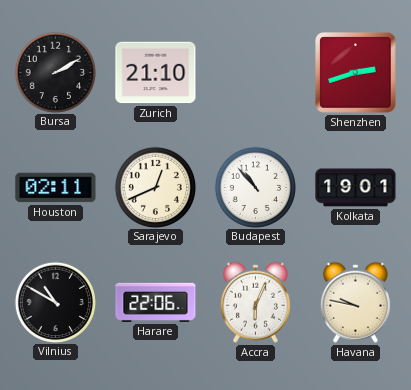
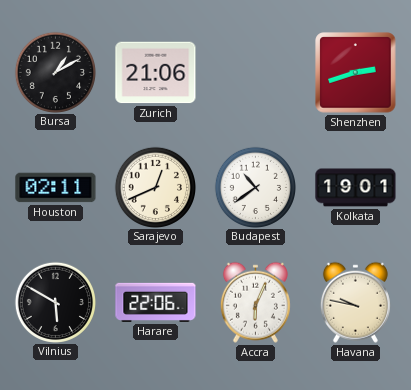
Bursa: 2:10 -> 1:10 (55, 72)
Zurich: 21:10 -> 21:06 (156, 73)
Budapest: 10:53 -> 10:39 (255, 187)
Vilnius: 10:50 -> 5:50 (55, 302)
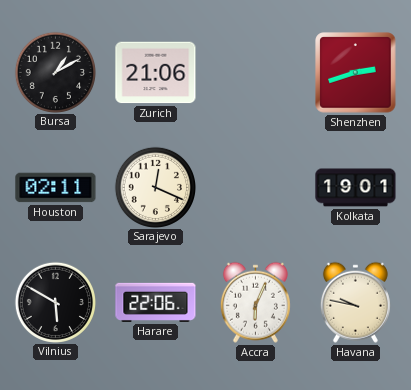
Sarajevo: 12:41 -> 12:19 (155, 187)
Budapest: 10:39 -> none (255, 187)
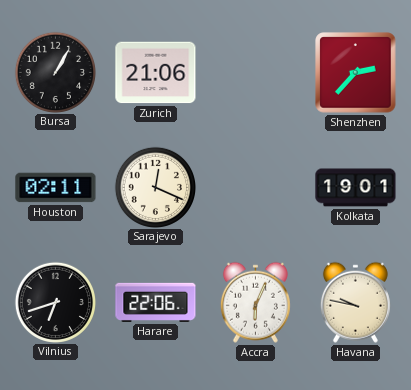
Bursa: 1:10 -> 1:05 (55, 72)
Shenzhen: 2:42 -> 2:37 (356, 73)
Vilnius: 5:50 -> 6:42 (55, 302)
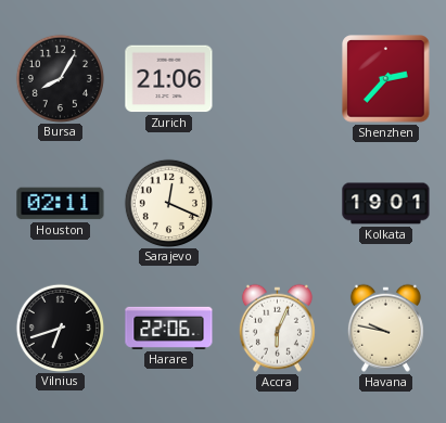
Bursa: 1:05 -> 8:05 (60, 78)
